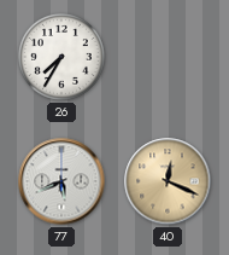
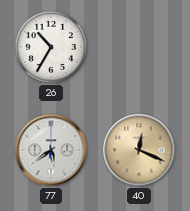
26: 7:35 -> 10:35 (52, 48)
77: 5:41 -> 5:39 (51, 150)
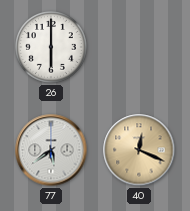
26: 10:35 -> 6:00 (52, 48)
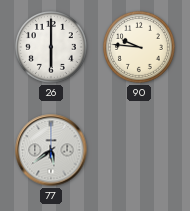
90: none -> 9:46 (140, 48)
40: 12:19 -> none (139, 150)
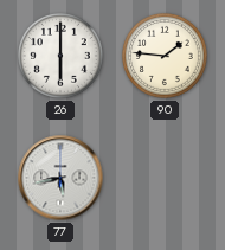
90: 9:46 -> 1:46 (166, 57)
77: 5:39 -> 5:43 (60, 178)
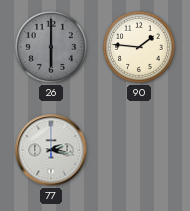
26 dial: white -> grey (52, 48)
77: 5:43 -> 2:17 (51, 150)
